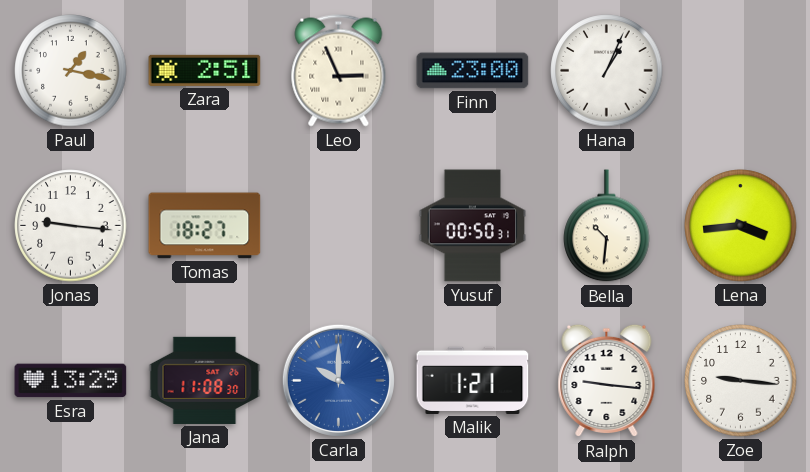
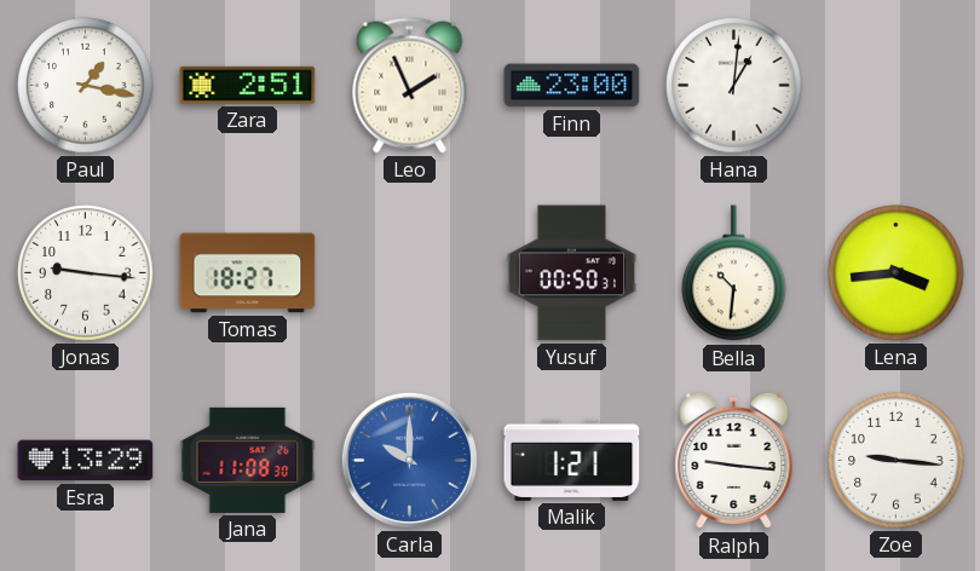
Leo: 2:56 -> 1:56 (410, 86)
Hana: 1:04 -> 1:01 (734, 86)
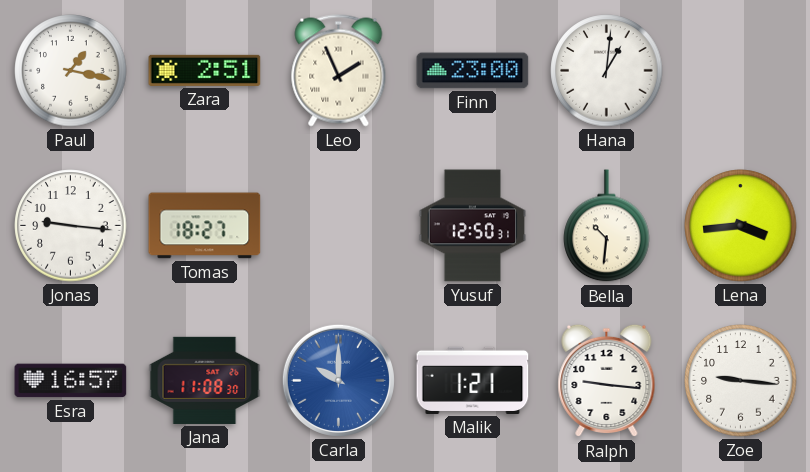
Yusuf: 00:50 -> 12:50 (473, 226)
Esra: 13:29 -> 16:57 (71, 381)
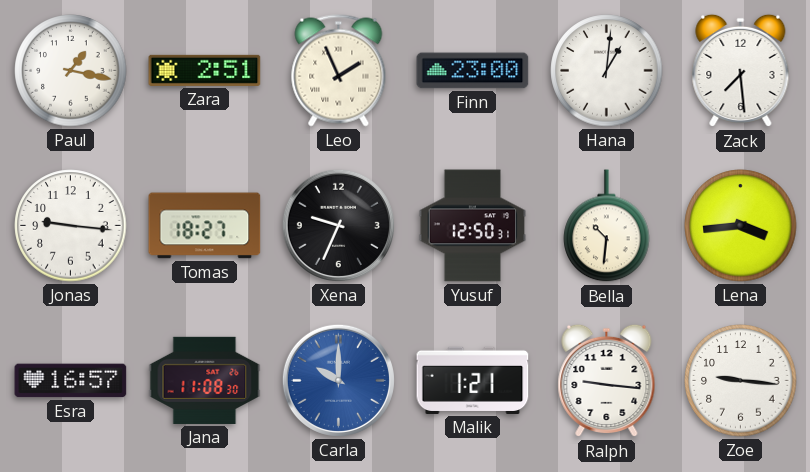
Zack: none -> 7:29 (741, 71)
Xena: none -> 9:34 (338, 225)
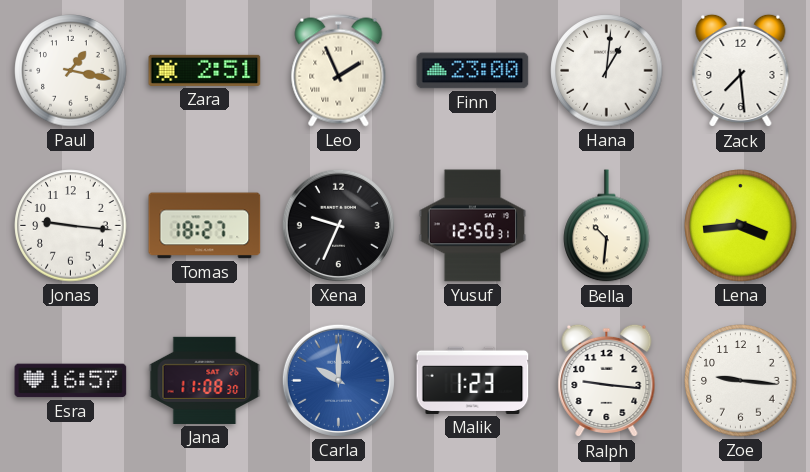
Malik: 1:21 -> 1:23 (473, 380)
